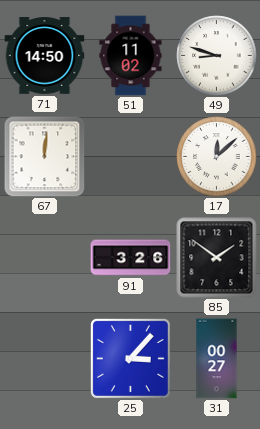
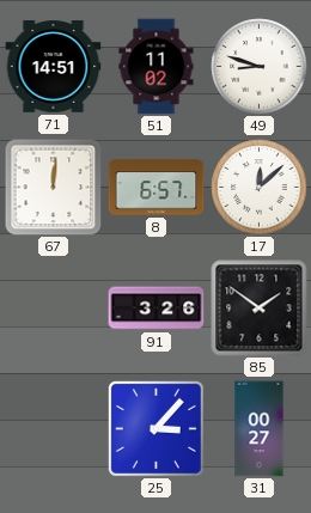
71: 14:50 -> 14:51 (54, 67)
8: none -> 6:57 (157, 188)
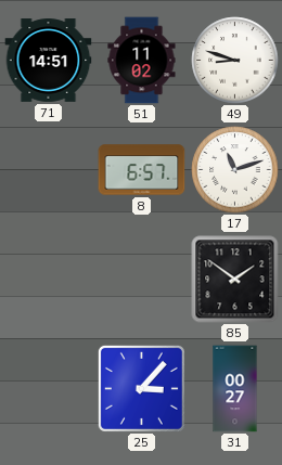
67: 12:01 -> none (54, 188)
17: 12:08 -> 11:12 (235, 170)
91: 3:26 -> none (157, 309)
